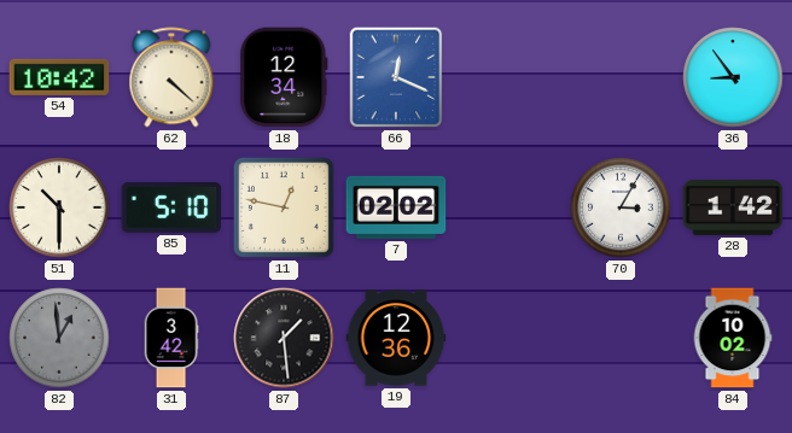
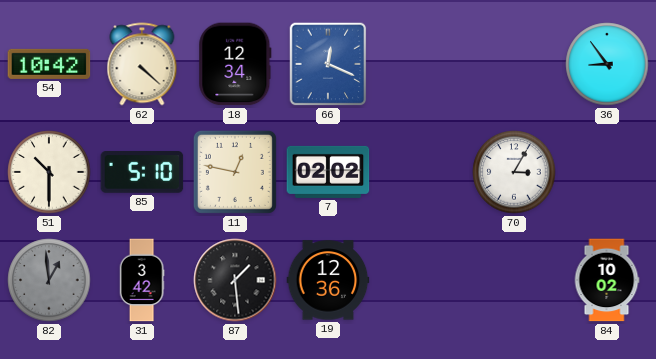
28: 1:42 -> none (733, 207)
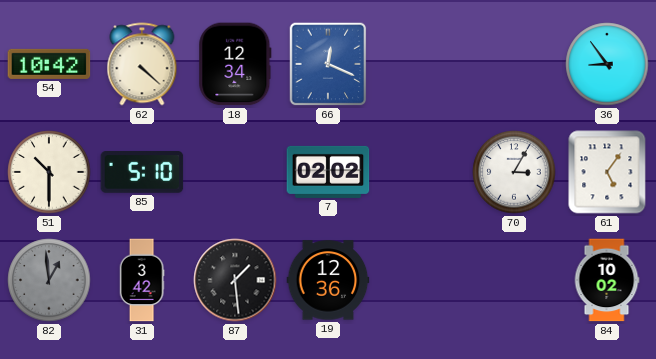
11: 12:47 -> none (235, 172)
61: none -> 5:06 (607, 172)
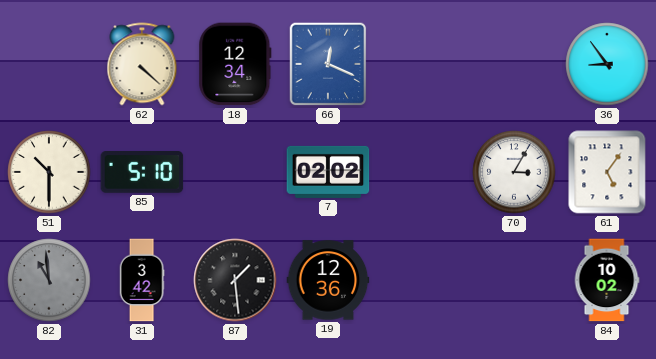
54: 10:42 -> none (49, 64)
82: 12:59 -> 10:59 (49, 280)
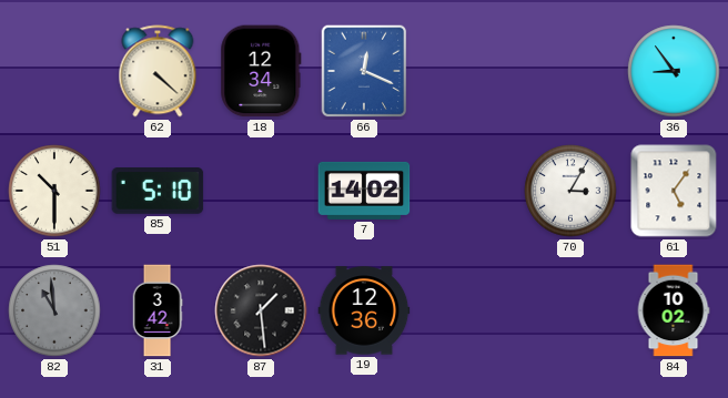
7: 02:02 -> 14:02 (364, 191)
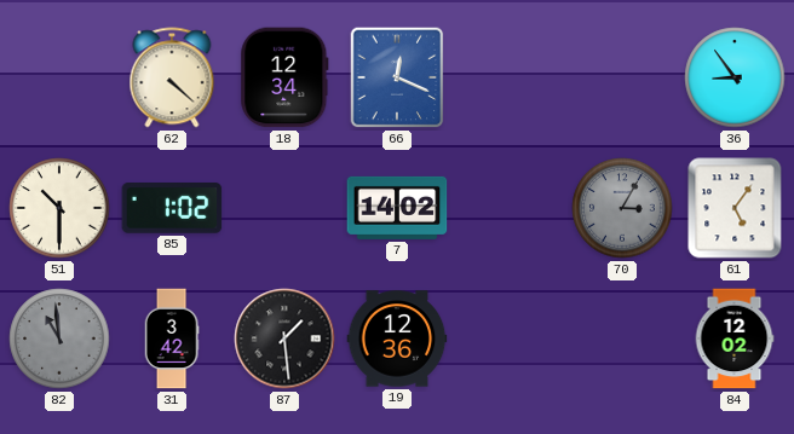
85: 5:10 -> 1:02 (172, 209)
70 dial: white -> grey (622, 208)
84: 10:02 -> 12:02 (735, 338)
